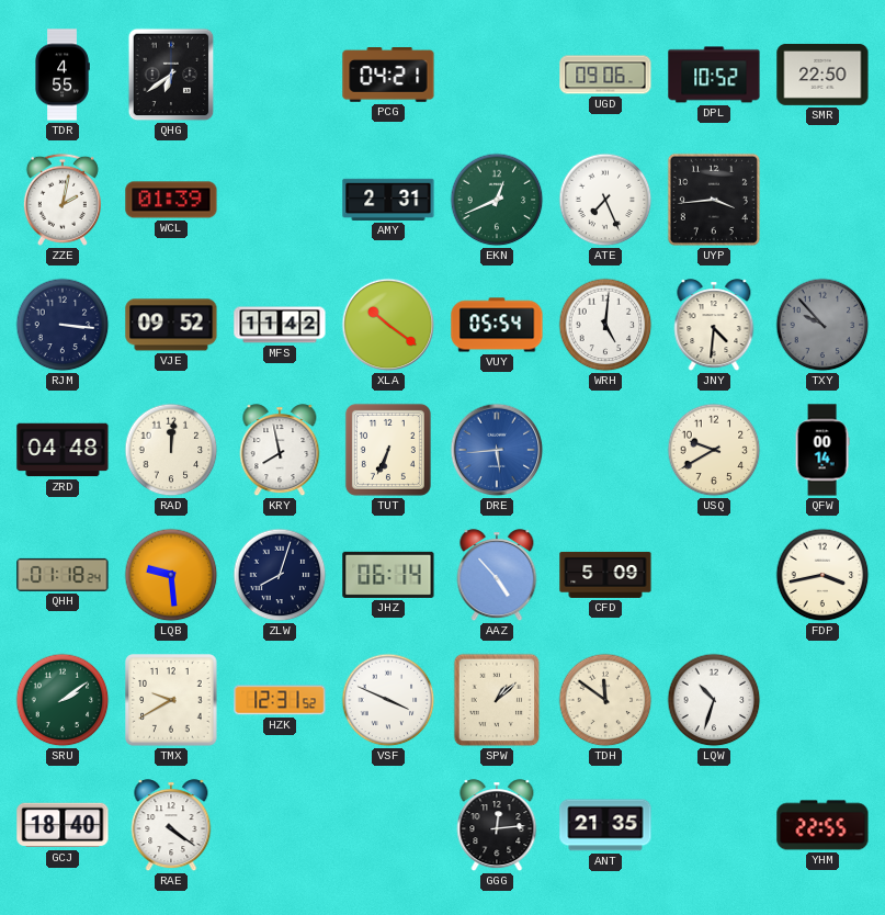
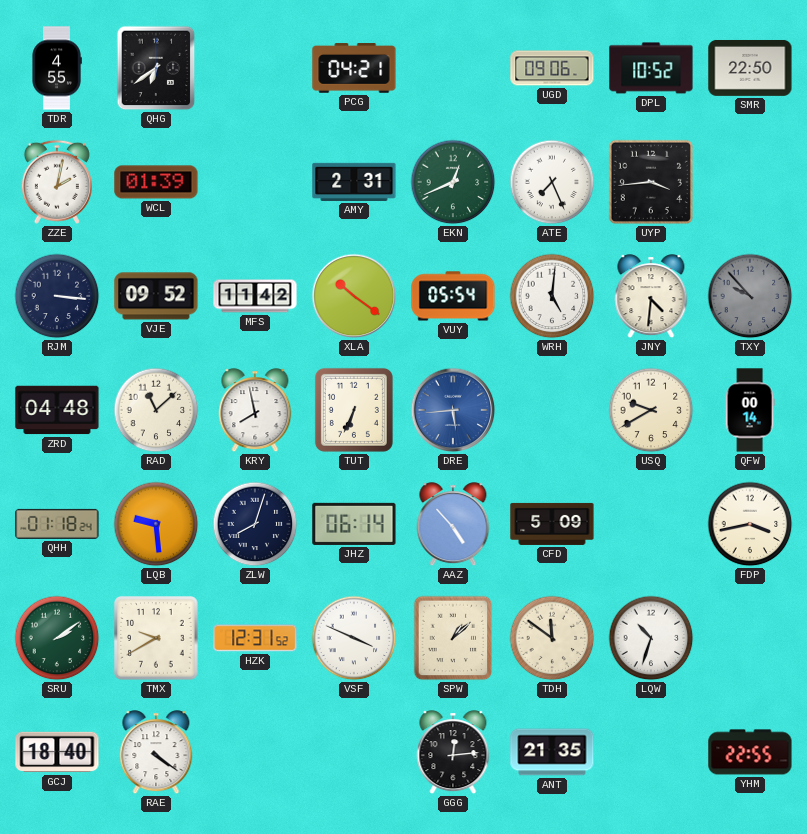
RAD: 12:01 -> 11:08 (156, 410)
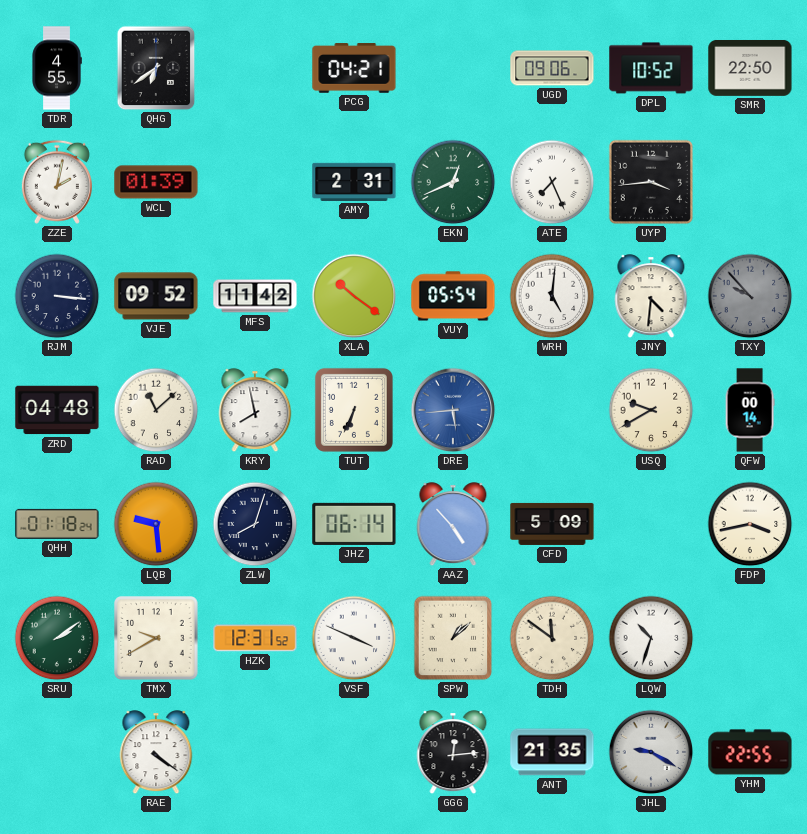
GCJ: 18:40 -> none (57, 752)
JHL: none -> 9:20 (651, 752)
